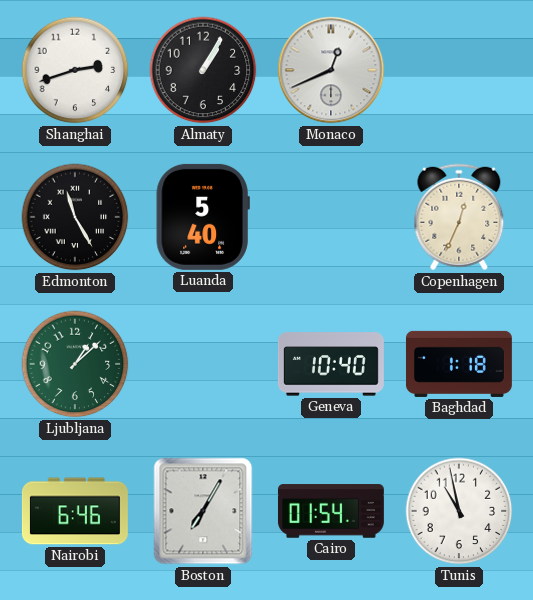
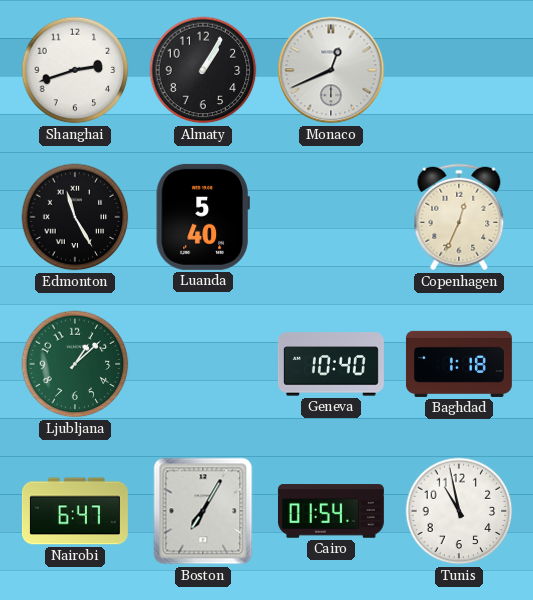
Nairobi: 6:46 -> 6:47 (75, 511)
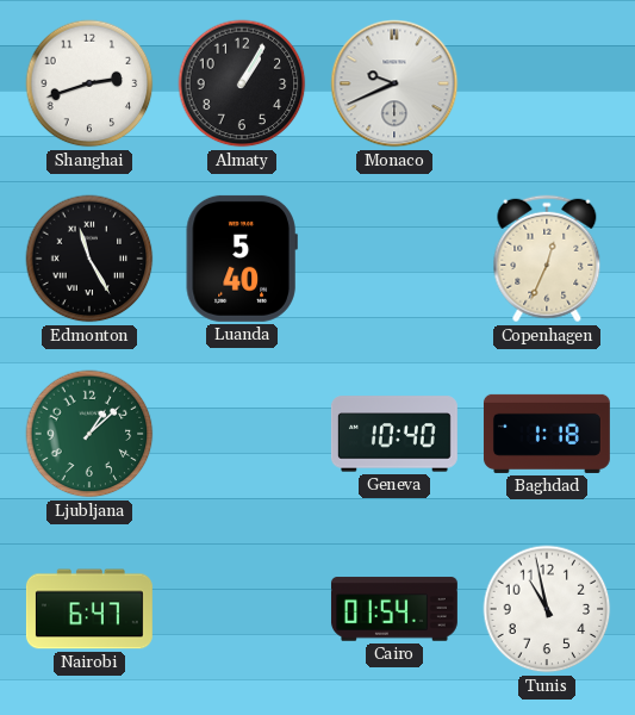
Monaco: 12:41 -> 9:41 (394, 83)
Boston: 7:05 -> none (203, 511)
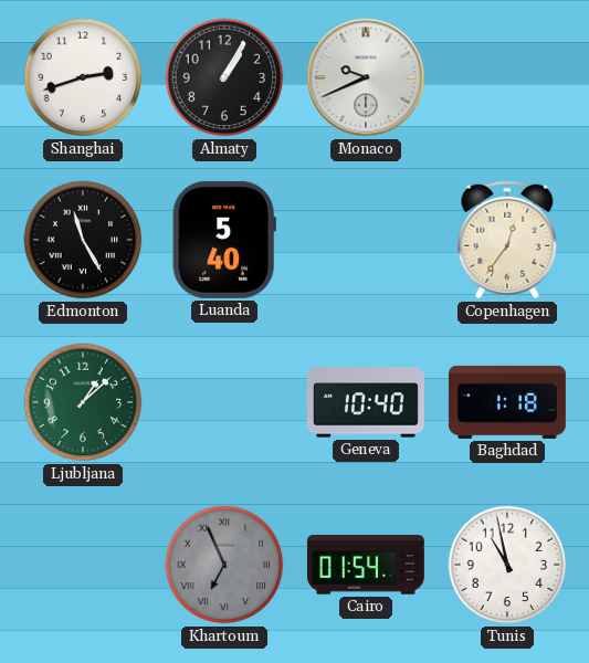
Copenhagen: 12:34 -> 12:36 (507, 240)
Nairobi: 6:47 -> none (89, 609)
Khartoum: none -> 6:56 (224, 565)
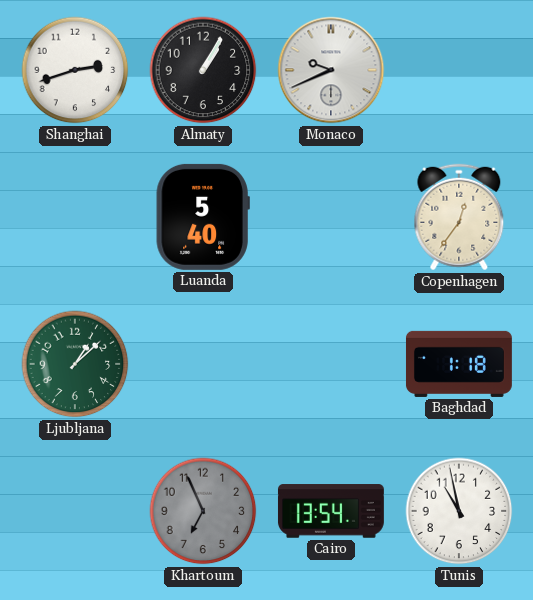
Edmonton: 11:25 -> none (83, 240)
Geneva: 10:40 -> none (366, 402)
Khartoum numerals: Roman -> Arabic (203, 511)
Cairo: 01:54 -> 13:54 (331, 511)
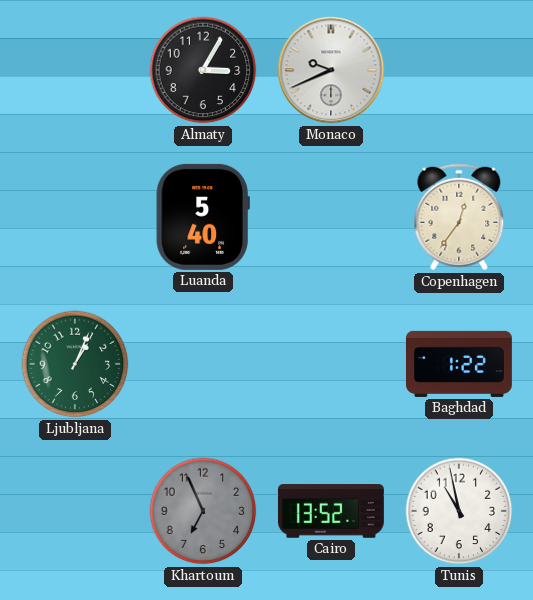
Shanghai: 2:42 -> none (75, 70)
Almaty: 1:05 -> 3:05 (203, 70)
Ljubljana: 1:08 -> 1:04 (75, 364)
Baghdad: 1:18 -> 1:22 (459, 364)
Cairo: 13:54 -> 13:52 (331, 511)
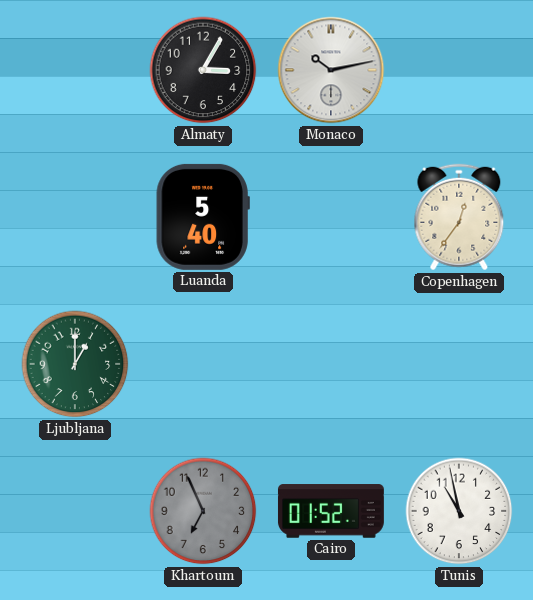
Monaco: 9:41 -> 10:13 (331, 70)
Ljubljana: 1:04 -> 1:00 (75, 364)
Baghdad: 1:22 -> none (459, 364)
Cairo: 13:52 -> 01:52 (331, 511)
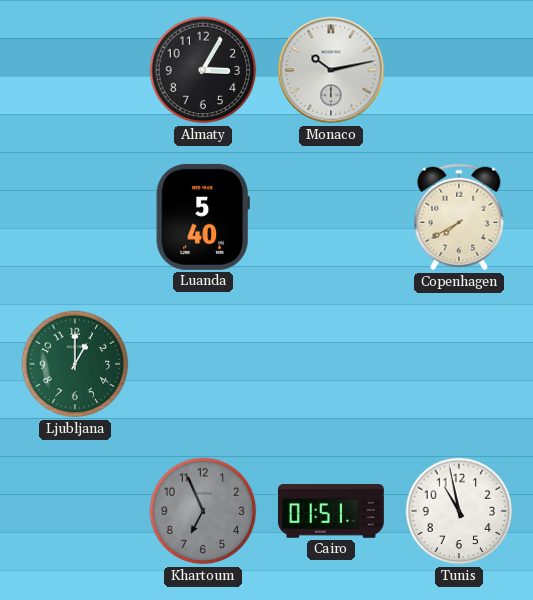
Copenhagen: 12:36 -> 7:40 (459, 217)
Cairo: 01:52 -> 01:51 (331, 511)
